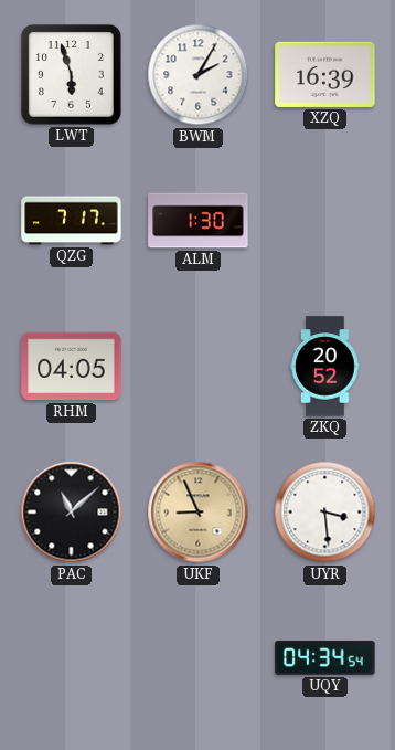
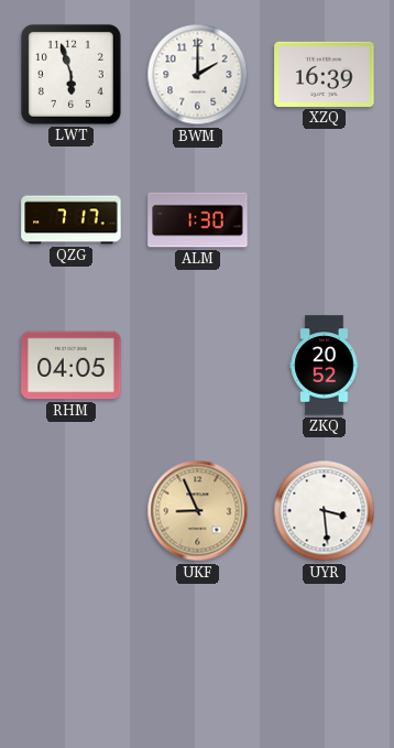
BWM: 2:05 -> 2:00 (198, 75)
PAC: 11:08 -> none (72, 513)
UQY: 04:34 -> none (325, 657)
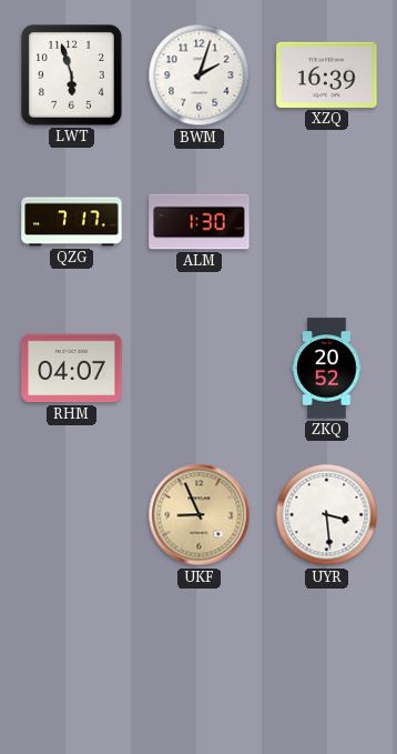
BWM: 2:00 -> 2:03 (200, 76)
RHM: 04:05 -> 04:07 (72, 369)
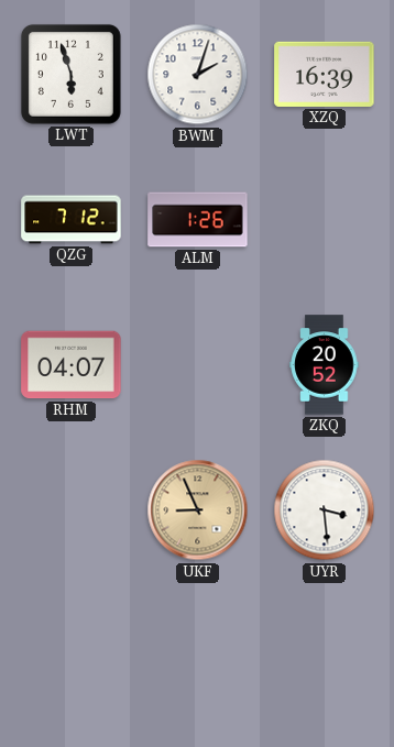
QZG: 7:17 -> 7:12 (72, 220)
ALM: 1:30 -> 1:26 (198, 220)
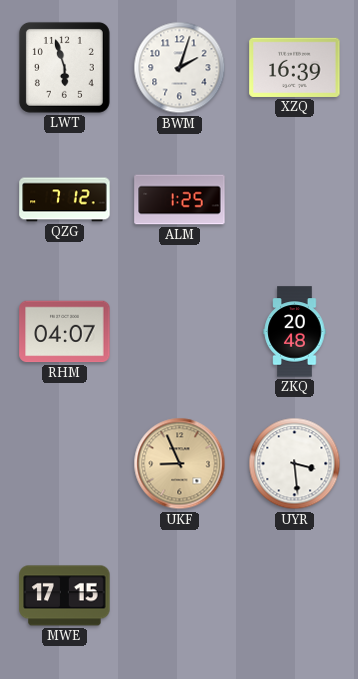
ALM: 1:26 -> 1:25 (180, 200)
ZKQ: 20:52 -> 20:48 (295, 332)
MWE: none -> 17:15 (65, 596)
